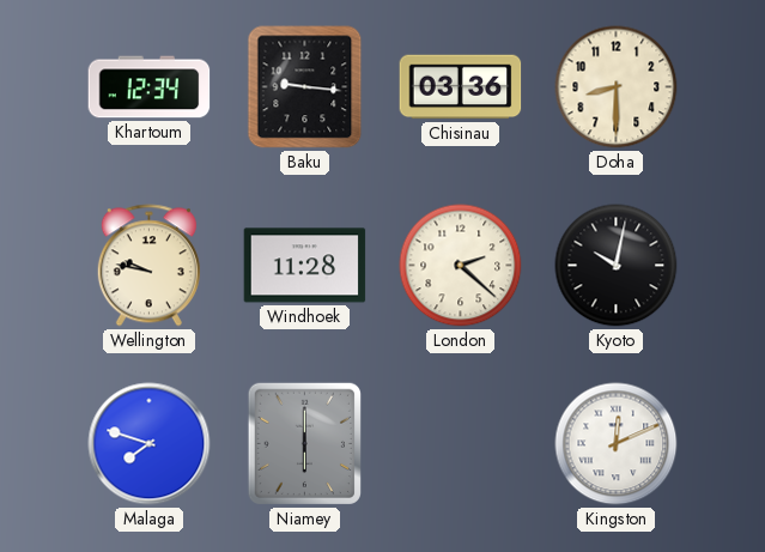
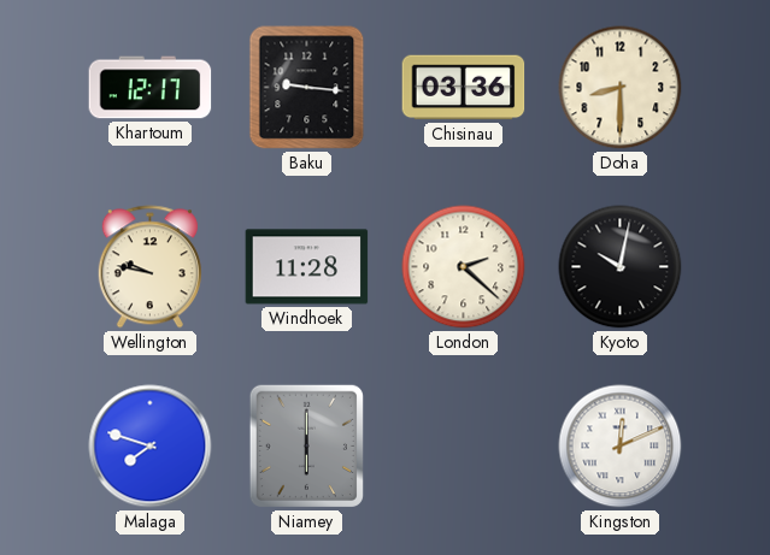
Khartoum: 12:34 -> 12:17 (151, 88)
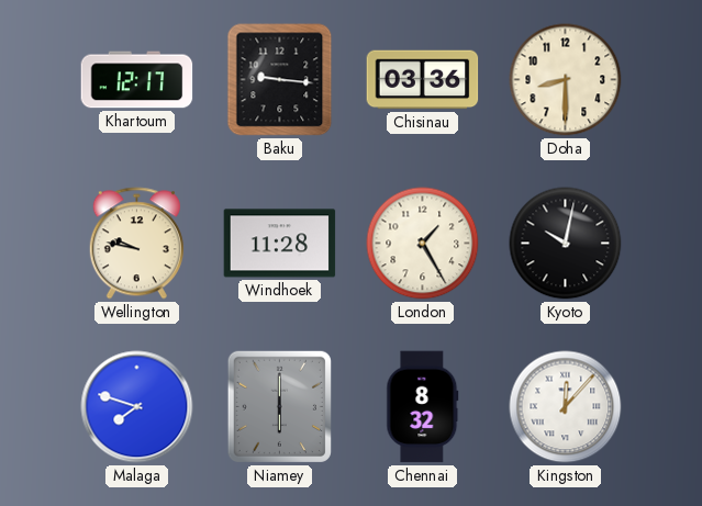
London: 2:22 -> 1:25 (423, 244)
Chennai: none -> 8:32 (423, 407)
Kingston: 12:11 -> 12:07 (566, 407)
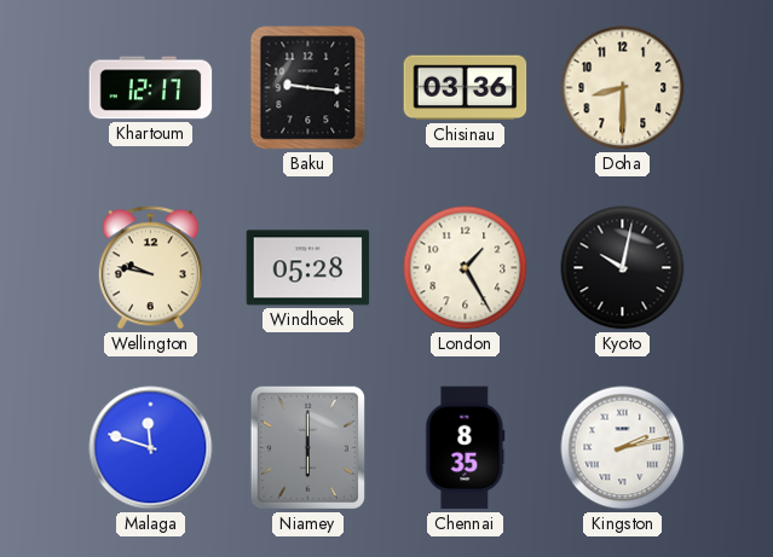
Windhoek: 11:28 -> 05:28 (308, 268)
Malaga: 7:48 -> 11:48 (151, 448)
Chennai: 8:32 -> 8:35 (466, 448)
Kingston: 12:07 -> 2:13 (623, 448)
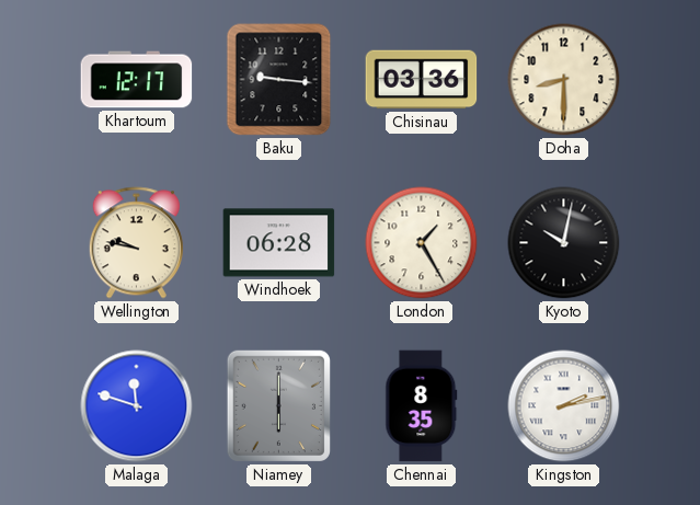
Windhoek: 05:28 -> 06:28 (279, 243)
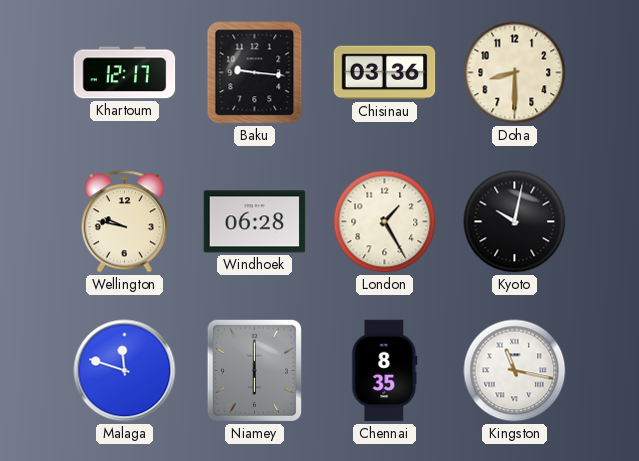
Kingston: 2:13 -> 11:17 (515, 371)
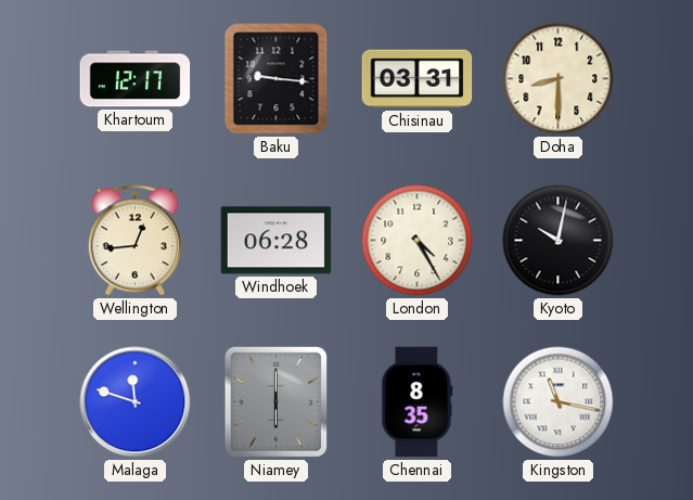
Chisinau: 03:36 -> 03:31 (418, 79)
Wellington: 9:47 -> 12:44 (134, 241)
London: 1:25 -> 4:25 (418, 241)
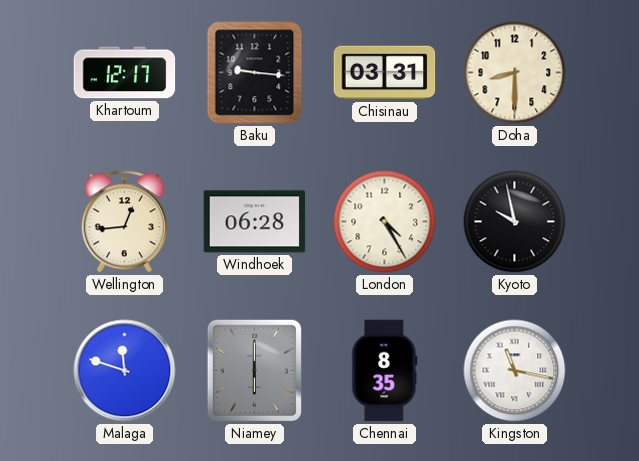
Kyoto: 10:02 -> 9:58 (515, 222)
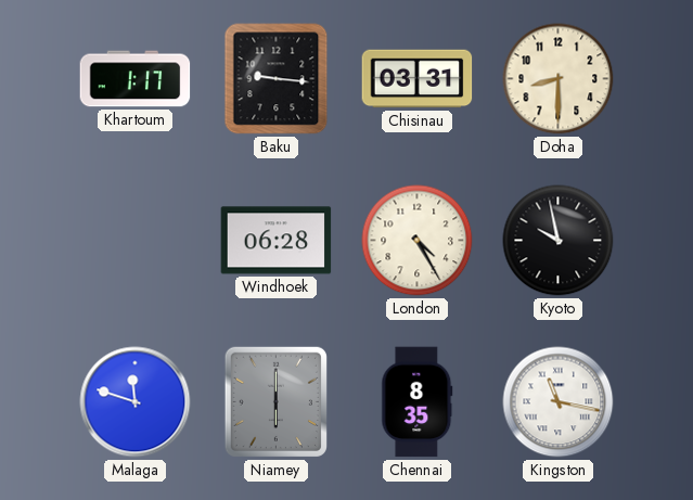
Khartoum: 12:17 -> 1:17 (136, 79)
Wellington: 12:44 -> none (124, 222)
